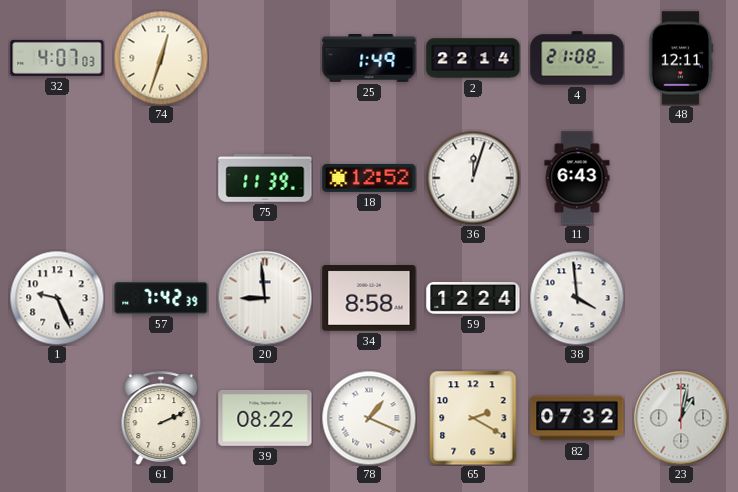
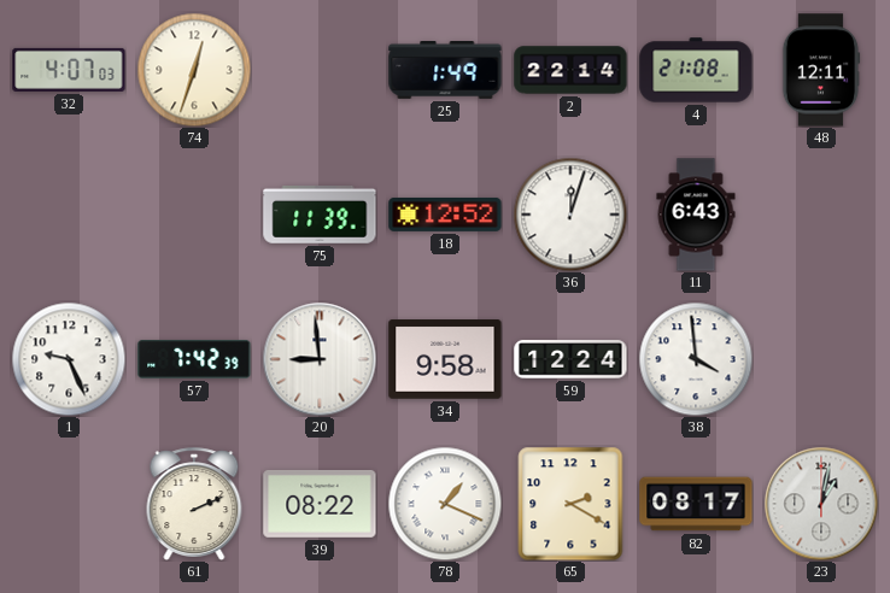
34: 8:58 -> 9:58 (445, 359)
82: 07:32 -> 08:17 (696, 504)
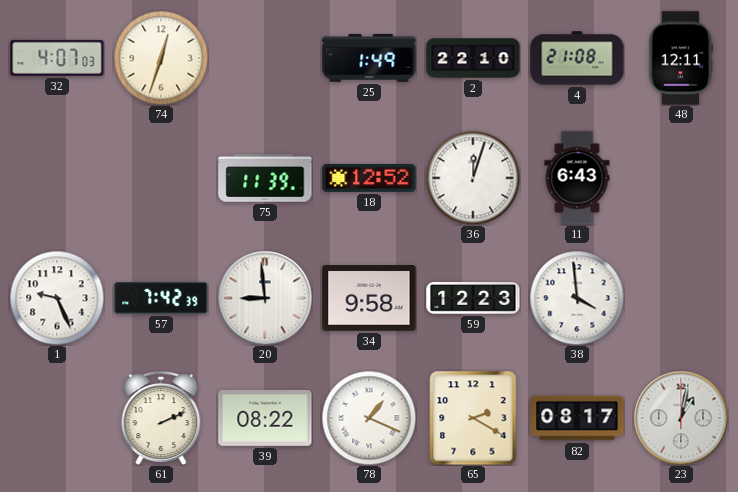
2: 22:14 -> 22:10 (473, 58)
59: 12:24 -> 12:23 (473, 298)
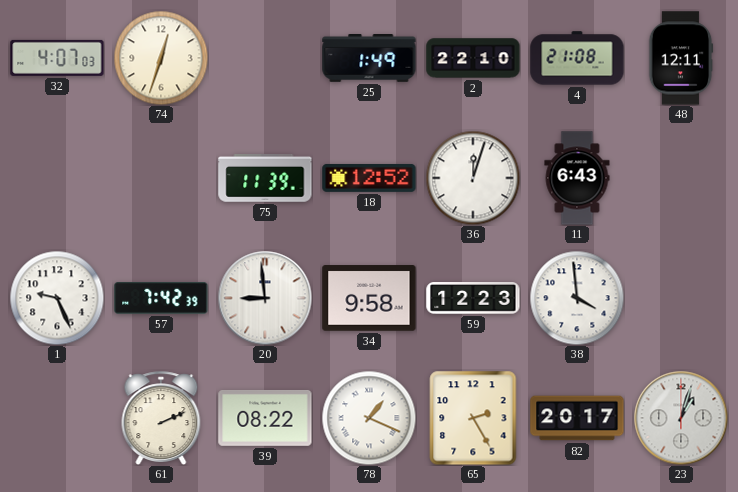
65: 2:20 -> 2:25 (473, 418)
82: 08:17 -> 20:17 (577, 418)
23: 1:02 -> 1:03 (681, 418)
